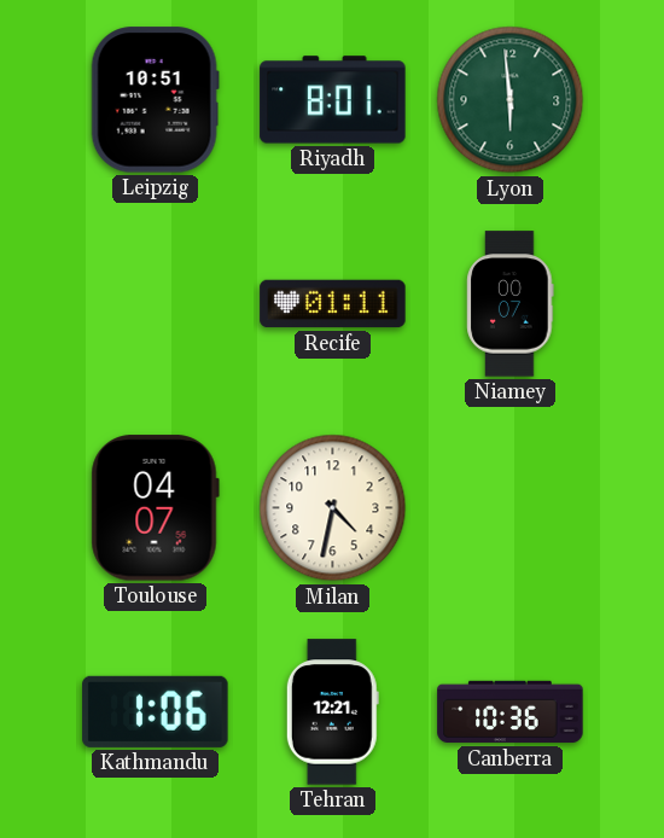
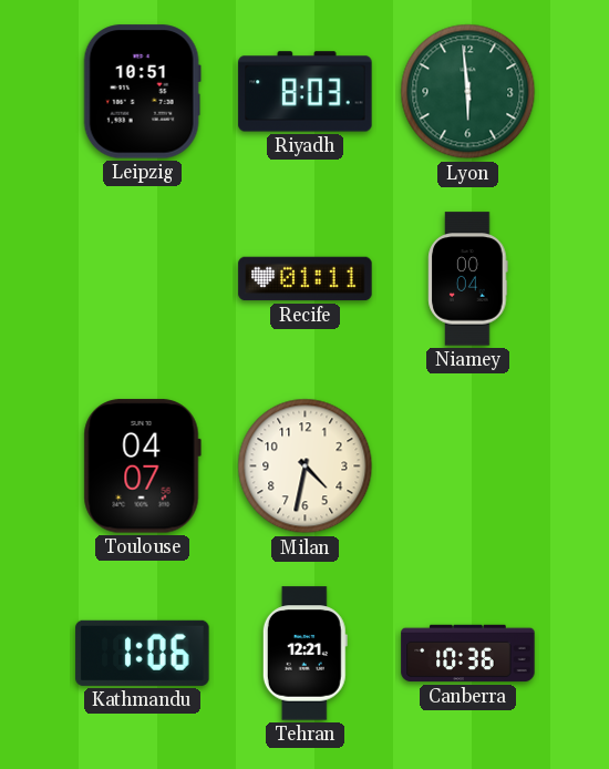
Riyadh: 8:01 -> 8:03 (306, 92)
Niamey: 00:07 -> 00:04 (468, 279)
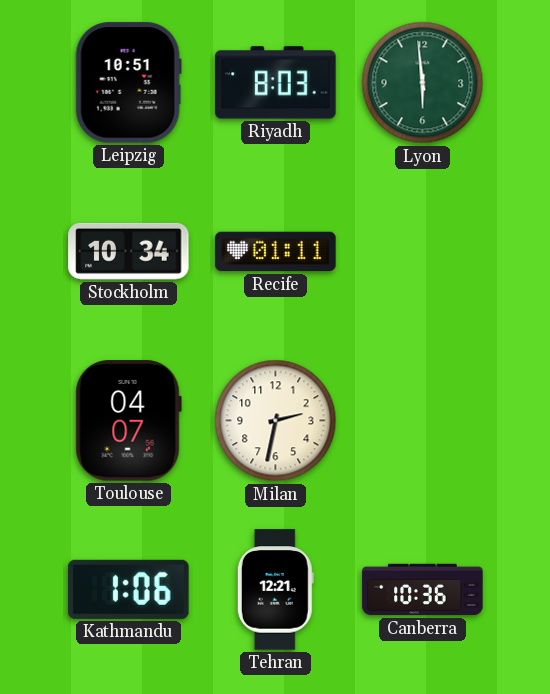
Stockholm: none -> 10:34 (129, 251)
Niamey: 00:04 -> none (468, 279)
Milan: 4:32 -> 2:32 (276, 421)
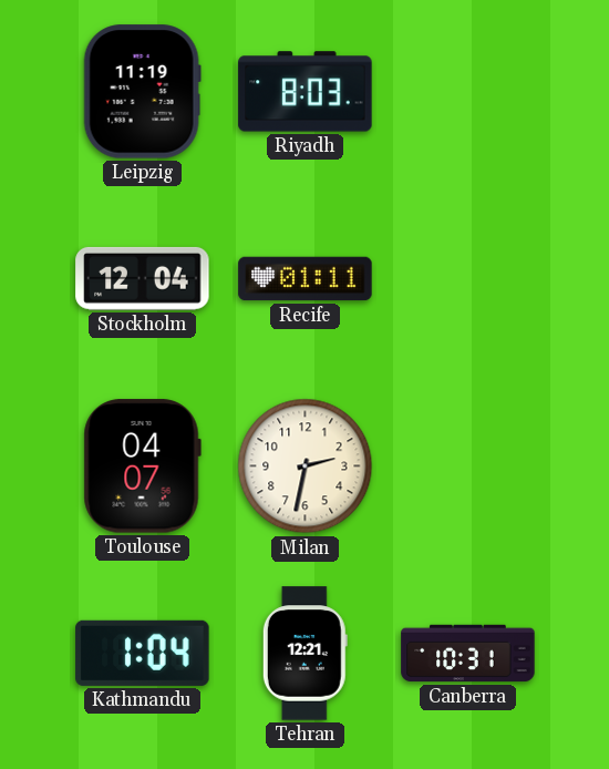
Leipzig: 10:51 -> 11:19 (142, 92)
Lyon: 5:59 -> none (423, 83)
Stockholm: 10:34 -> 12:04 (143, 278)
Kathmandu: 1:06 -> 1:04 (143, 653)
Canberra: 10:36 -> 10:31 (468, 654)
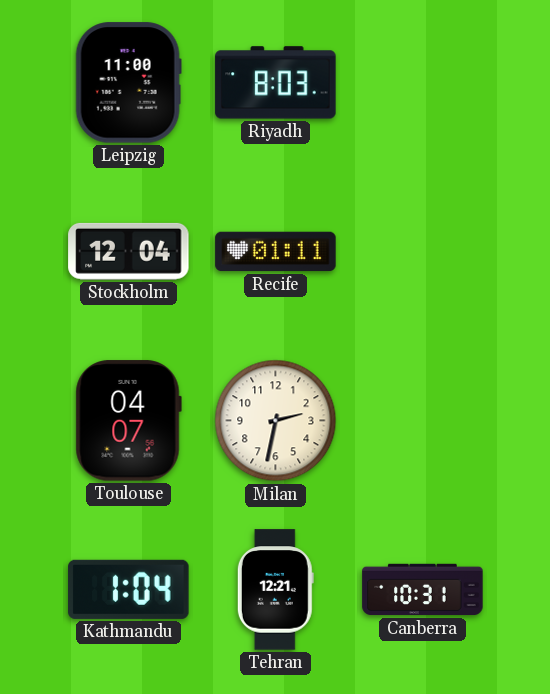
Leipzig: 11:19 -> 11:00 (128, 83)
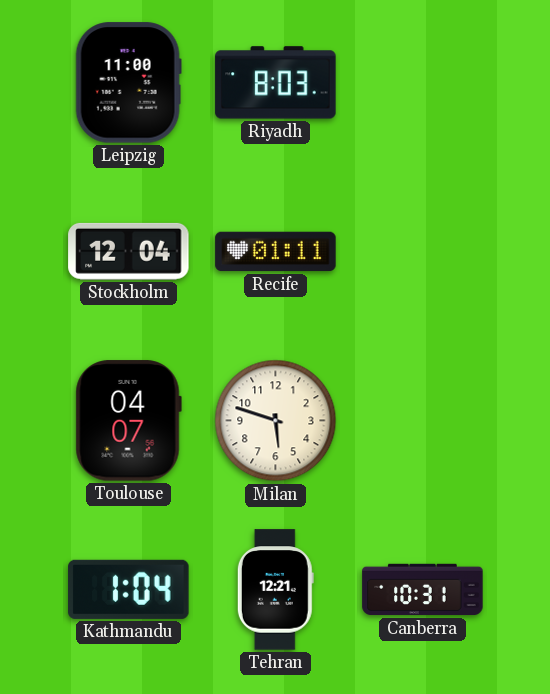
Milan: 2:32 -> 5:48 (276, 421)
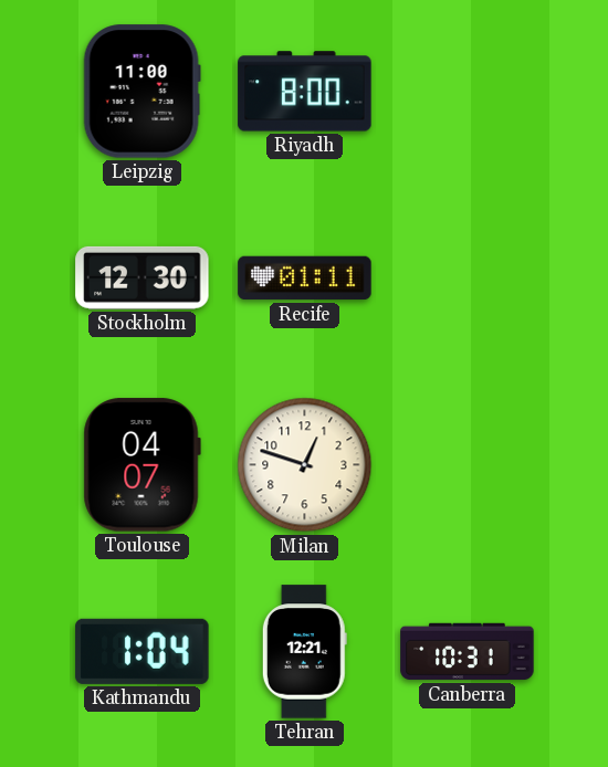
Riyadh: 8:03 -> 8:00 (305, 92)
Stockholm: 12:04 -> 12:30 (143, 277)
Milan: 5:48 -> 12:48 (305, 465)
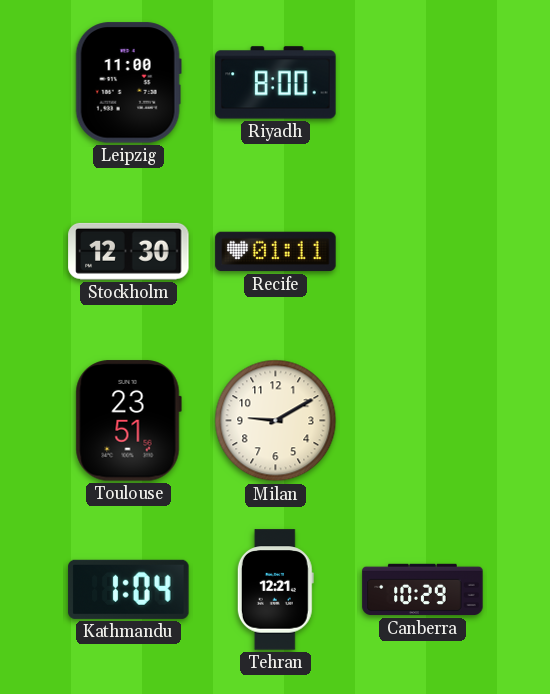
Toulouse: 04:07 -> 23:51 (128, 421)
Milan: 12:48 -> 9:10 (276, 421)
Canberra: 10:31 -> 10:29 (423, 590)
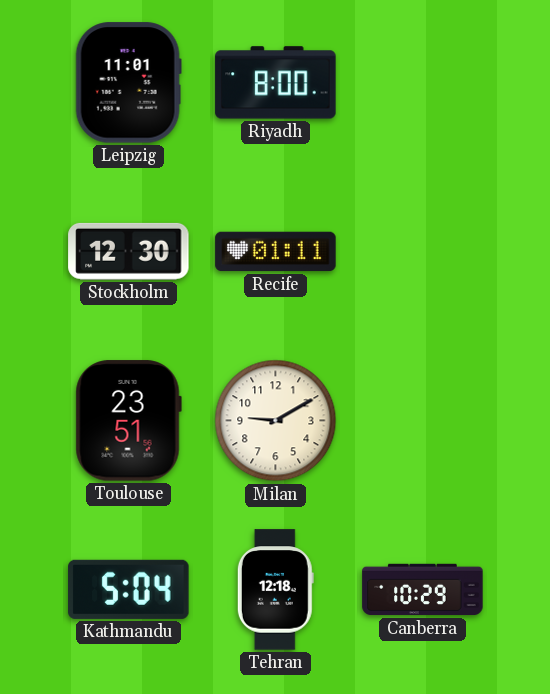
Leipzig: 11:00 -> 11:01 (128, 83)
Kathmandu: 1:04 -> 5:04 (129, 589)
Tehran: 12:21 -> 12:18 (275, 590)
